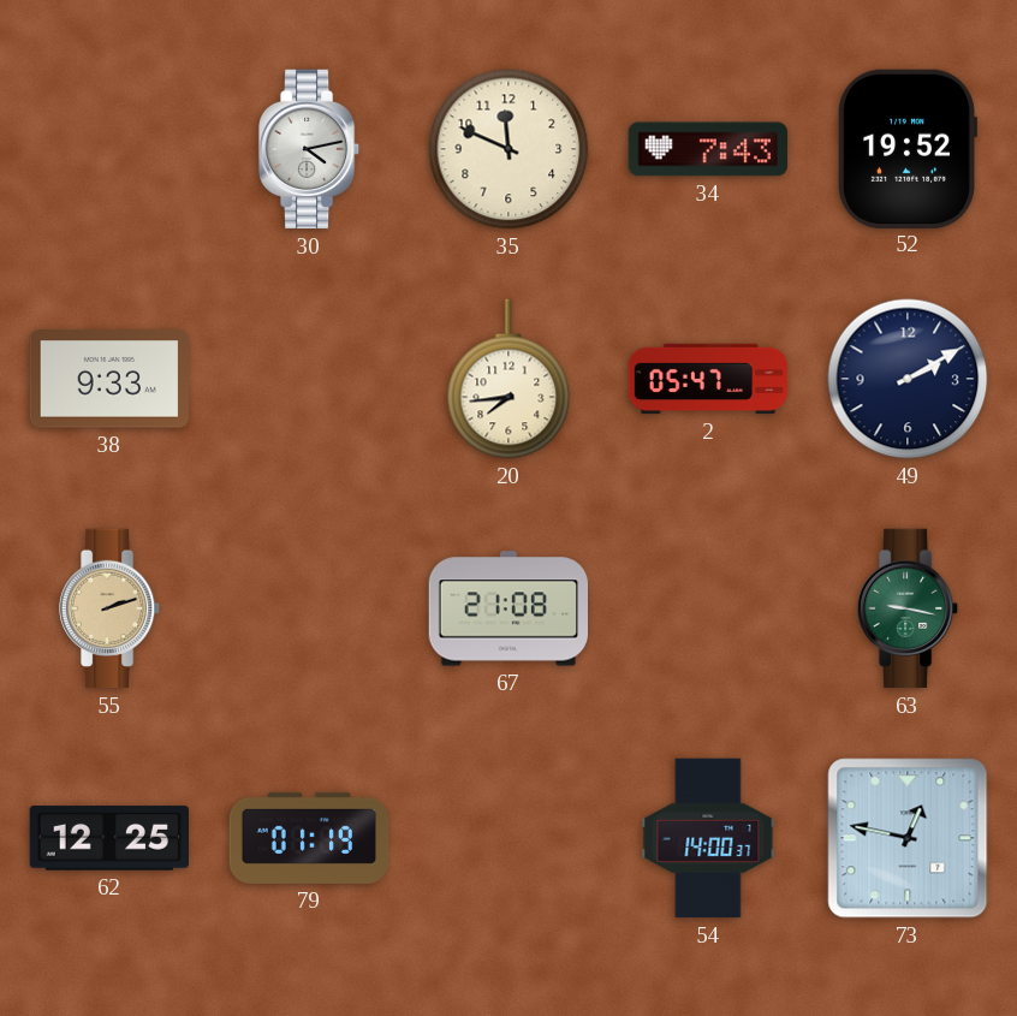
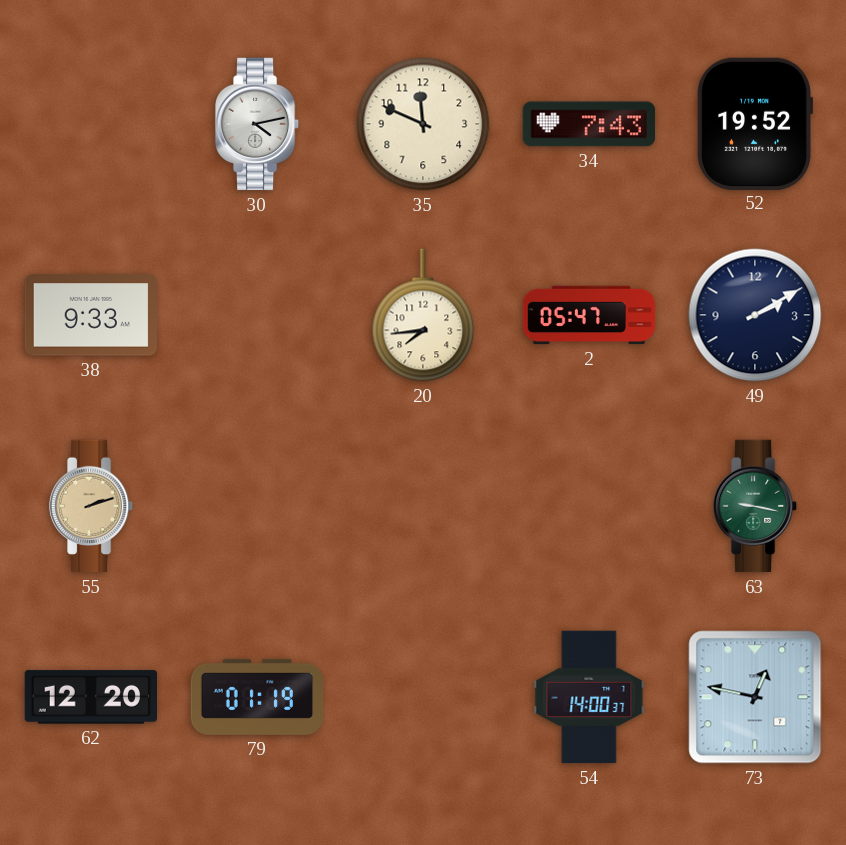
67: 21:08 -> none (507, 608)
62: 12:25 -> 12:20 (90, 697)
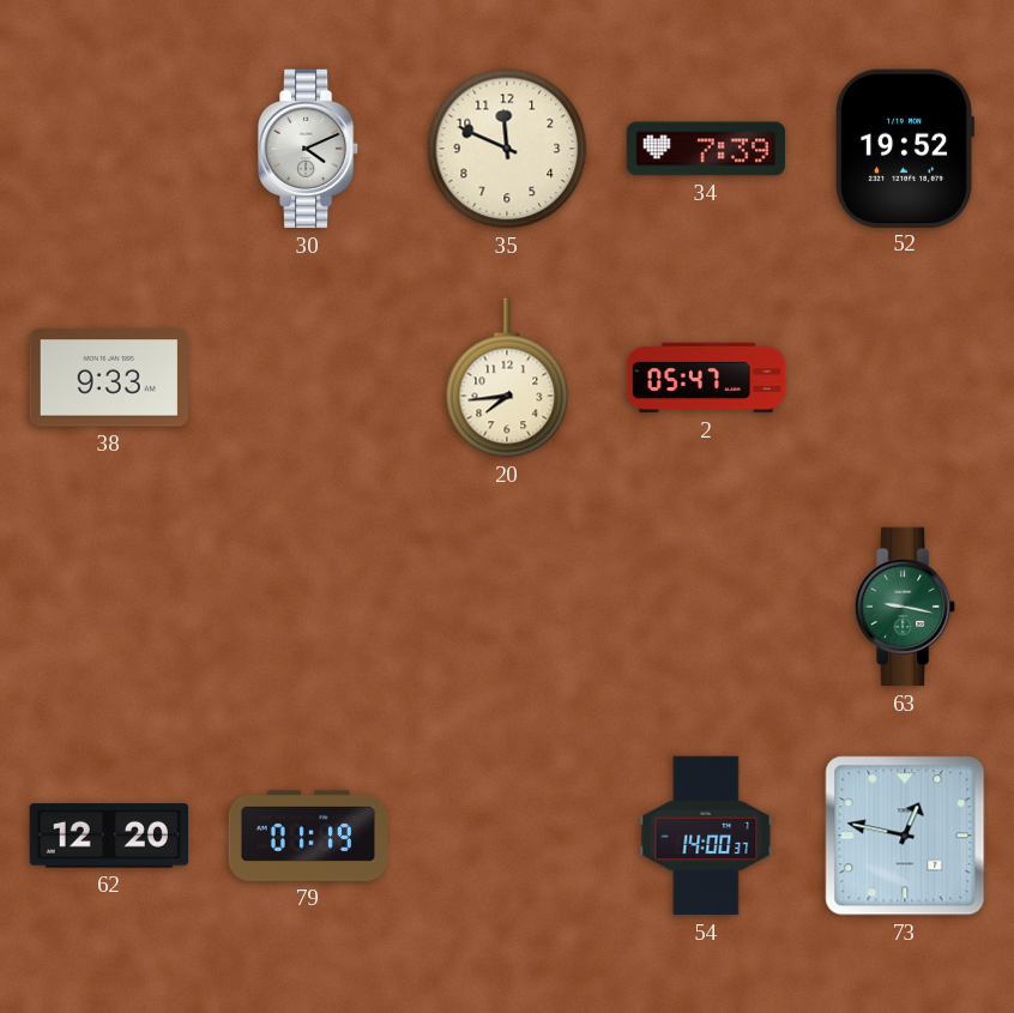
30: 4:13 -> 4:11 (308, 149)
34: 7:43 -> 7:39 (706, 149)
49: 2:10 -> none (755, 315)
55: 2:12 -> none (91, 506)
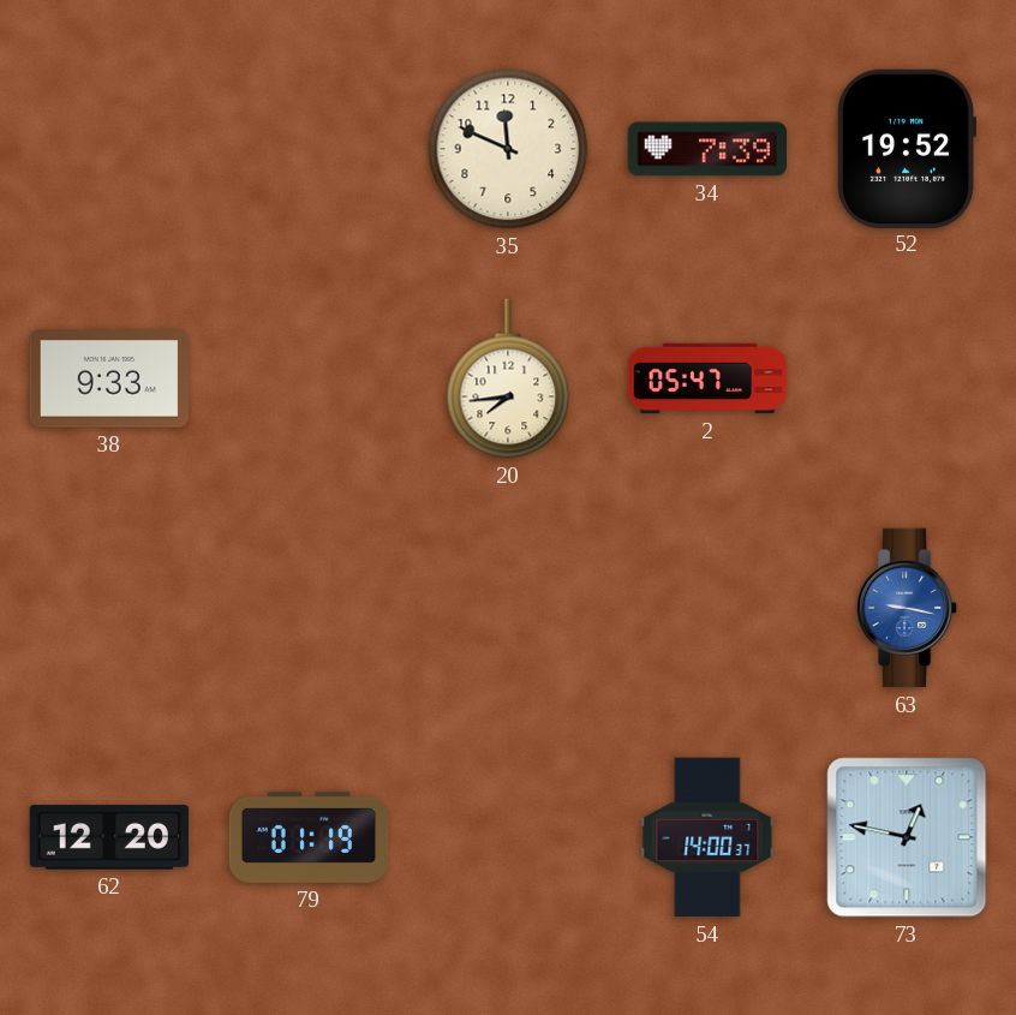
30: 4:11 -> none (308, 149)
63 dial: green -> blue (907, 608)
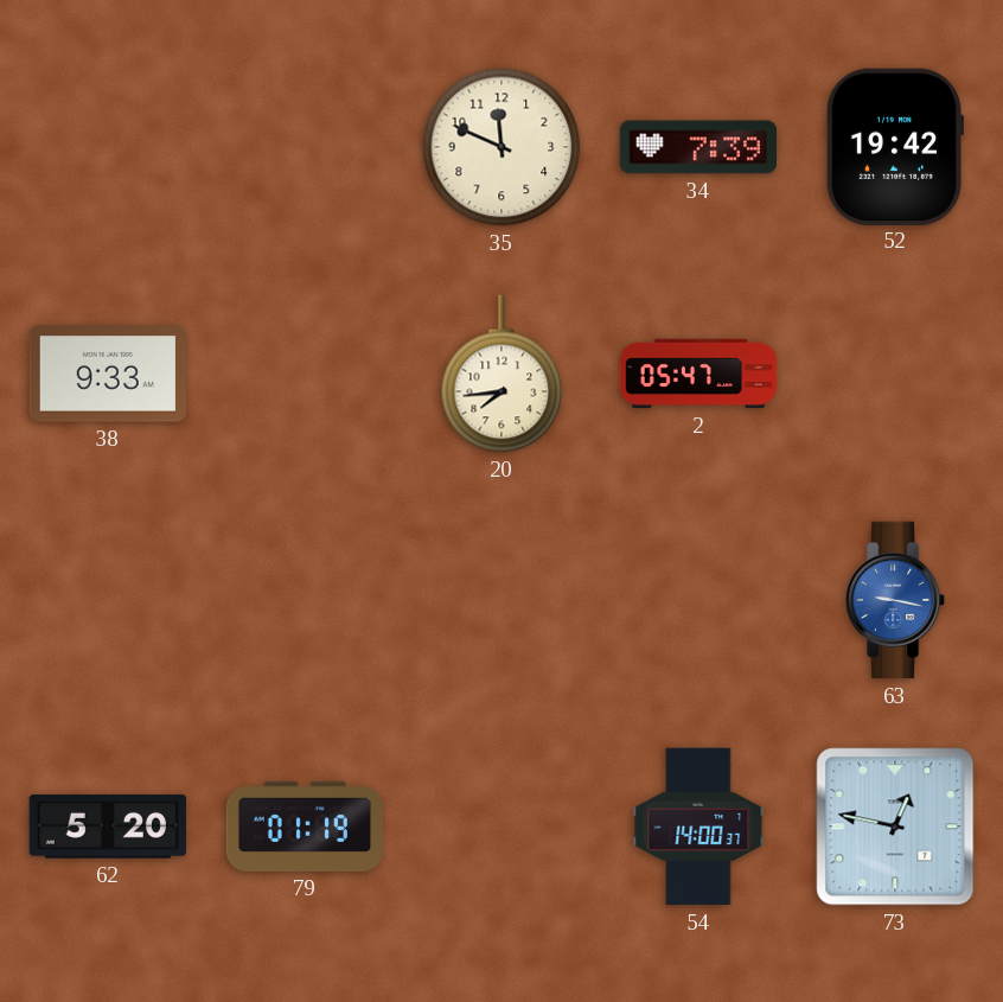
52: 19:52 -> 19:42 (894, 146)
62: 12:20 -> 5:20 (107, 827)
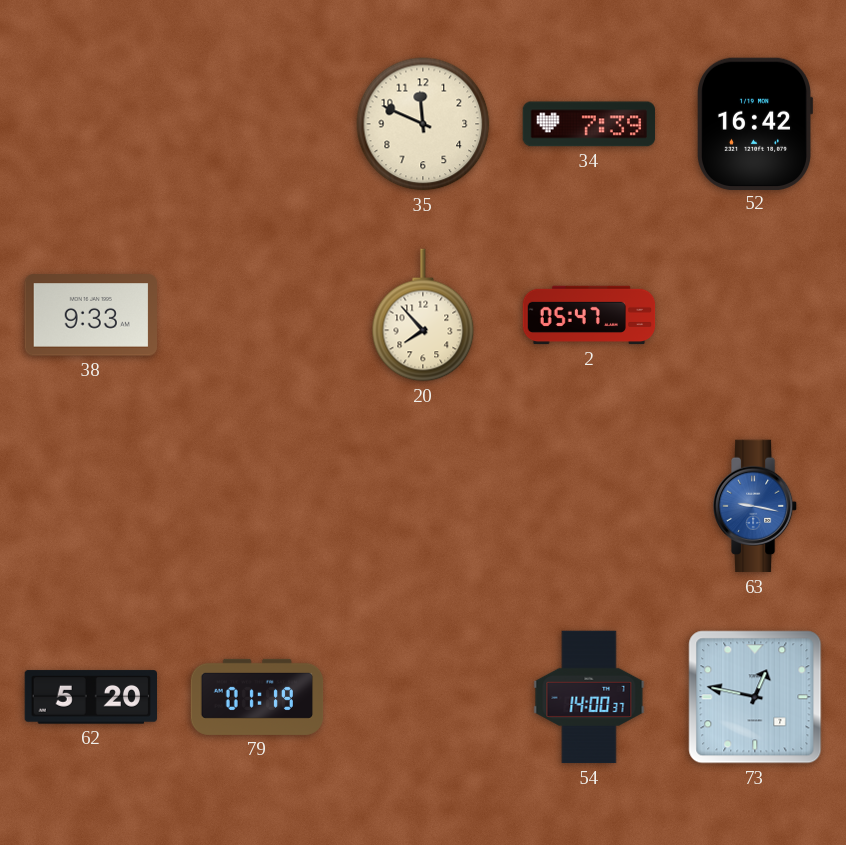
52: 19:42 -> 16:42 (754, 123)
20: 7:44 -> 7:53 (423, 315)
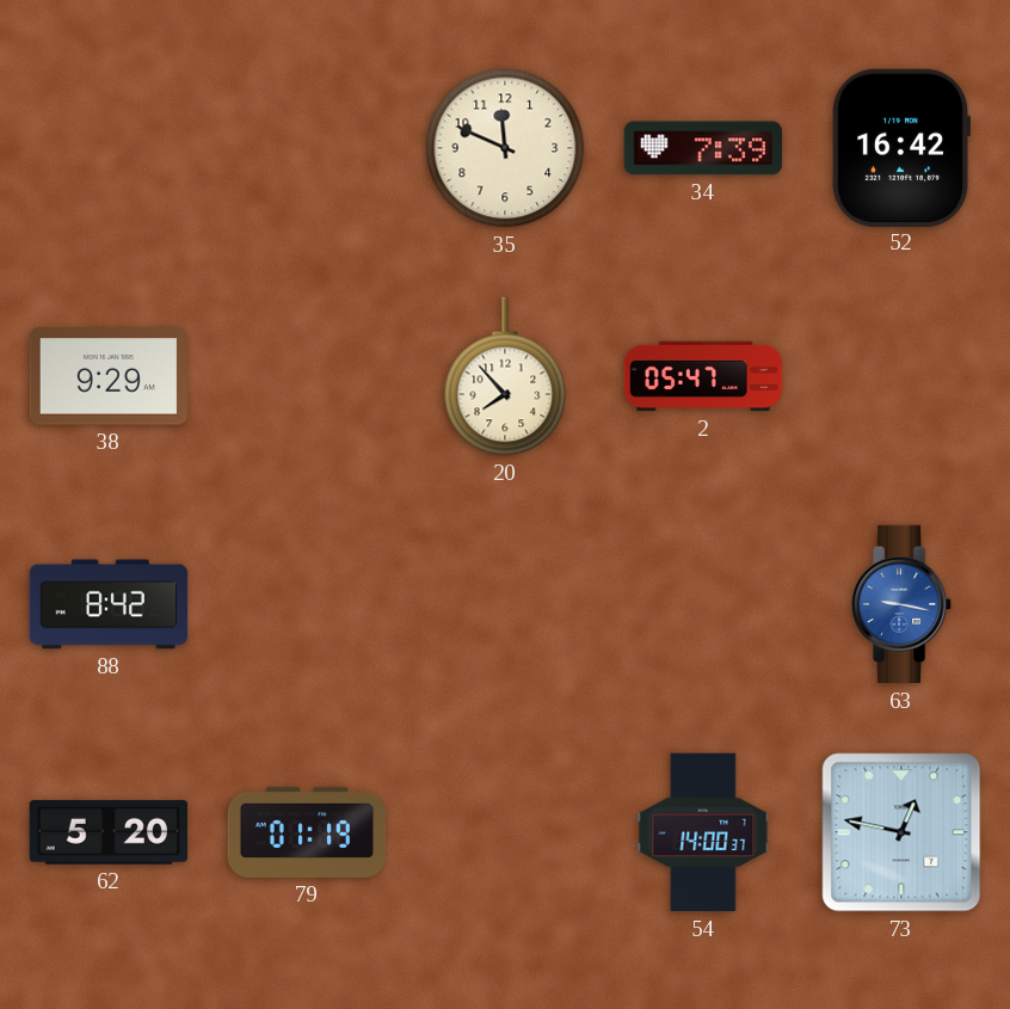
38: 9:33 -> 9:29 (107, 376)
88: none -> 8:42 (109, 604)
